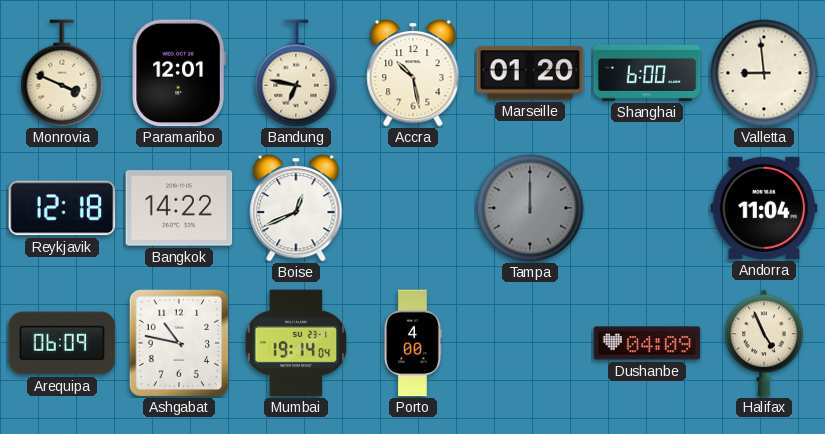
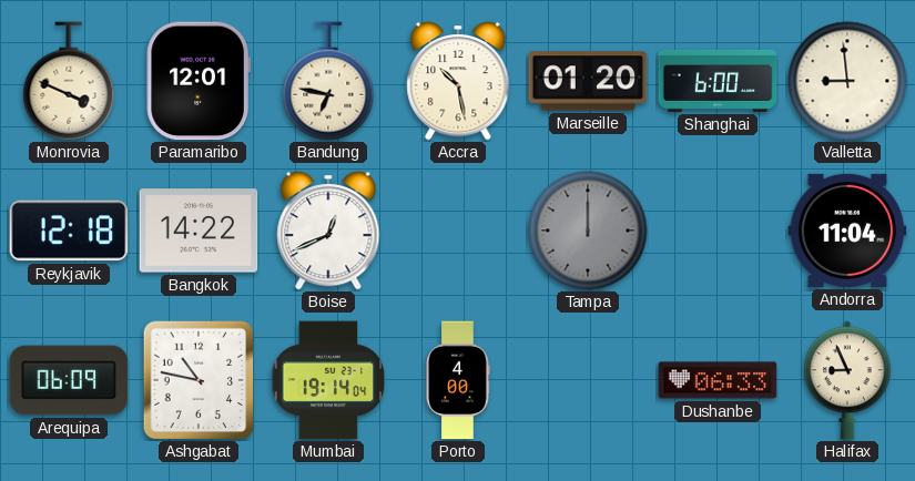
Dushanbe: 04:09 -> 06:33 (718, 380)
Halifax: 4:56 -> 8:56 (848, 380)
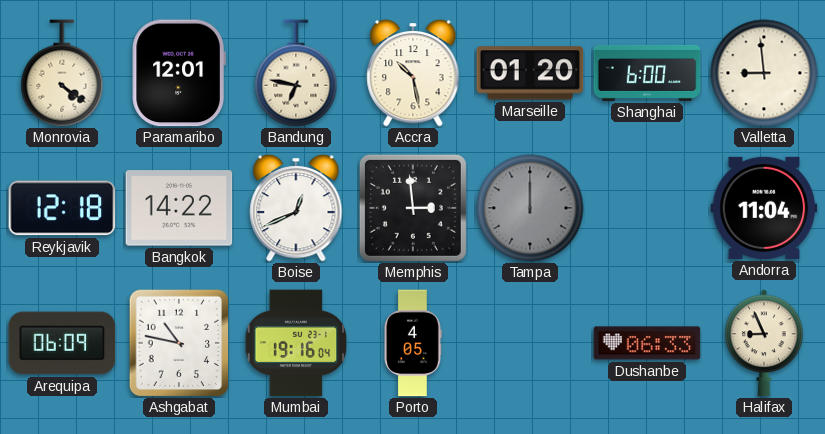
Monrovia: 3:49 -> 4:21 (62, 73)
Memphis: none -> 2:59 (413, 208)
Mumbai: 19:14 -> 19:16 (296, 343)
Porto: 4:00 -> 4:05 (413, 343)
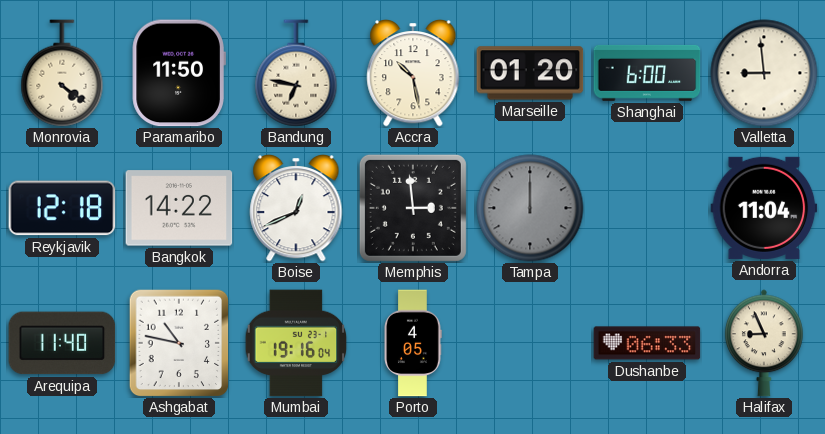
Paramaribo: 12:01 -> 11:50 (179, 73)
Arequipa: 06:09 -> 11:40 (62, 343)
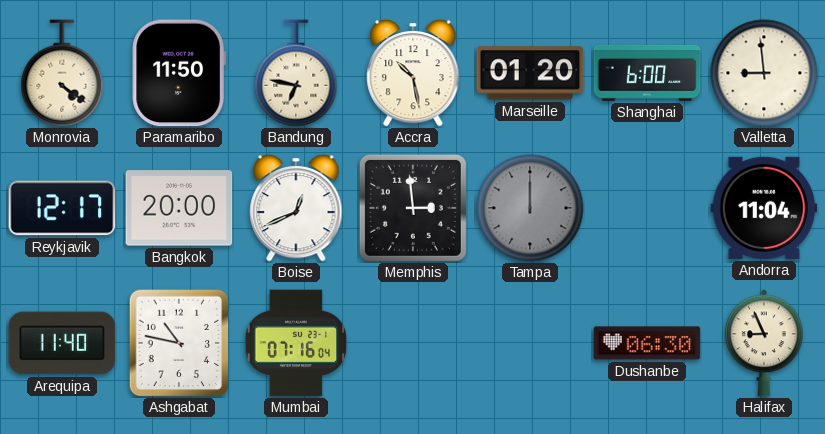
Reykjavik: 12:18 -> 12:17 (62, 208)
Bangkok: 14:22 -> 20:00 (179, 208)
Mumbai: 19:16 -> 07:16 (296, 343)
Porto: 4:05 -> none (413, 343)
Dushanbe: 06:33 -> 06:30 (647, 343)
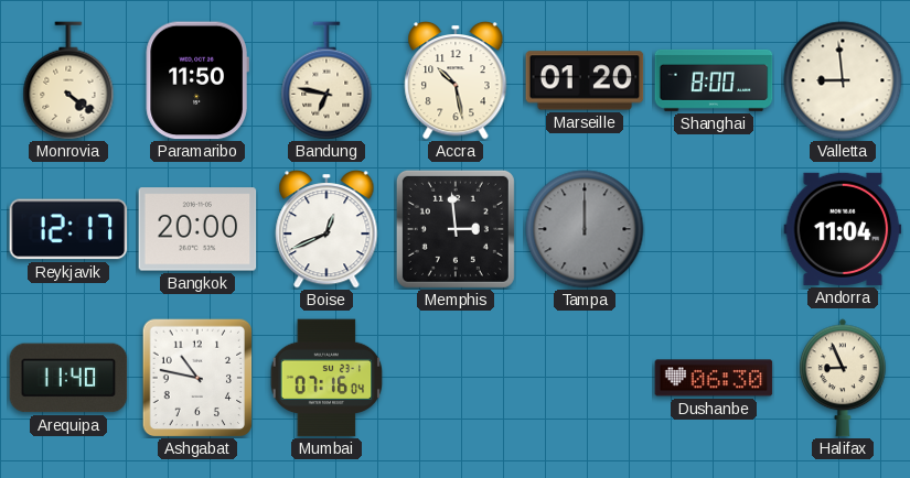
Shanghai: 6:00 -> 8:00 (714, 80)
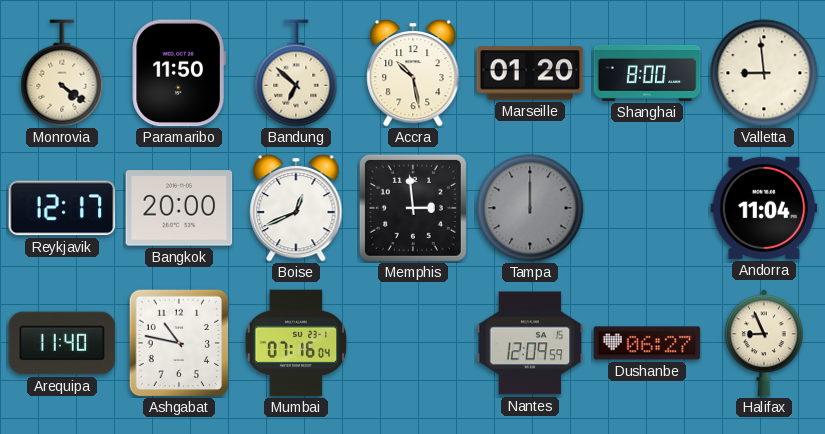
Bandung: 6:47 -> 6:52 (296, 73)
Nantes: none -> 12:09 (530, 343)
Dushanbe: 06:30 -> 06:27 (647, 343)
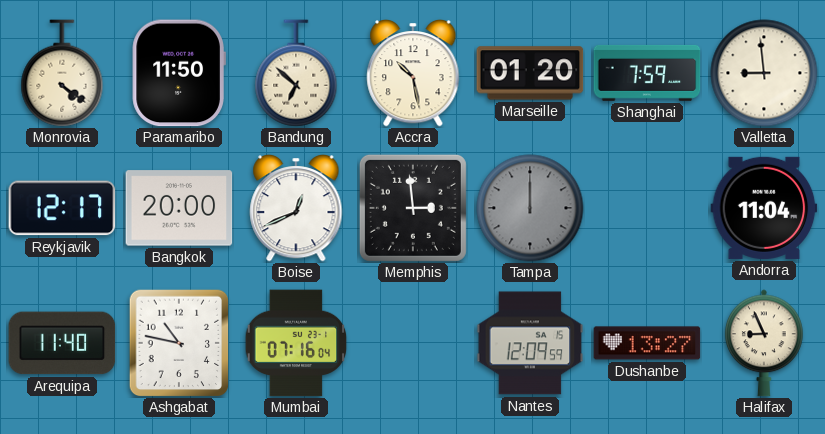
Shanghai: 8:00 -> 7:59 (647, 73)
Dushanbe: 06:27 -> 13:27 (647, 343)
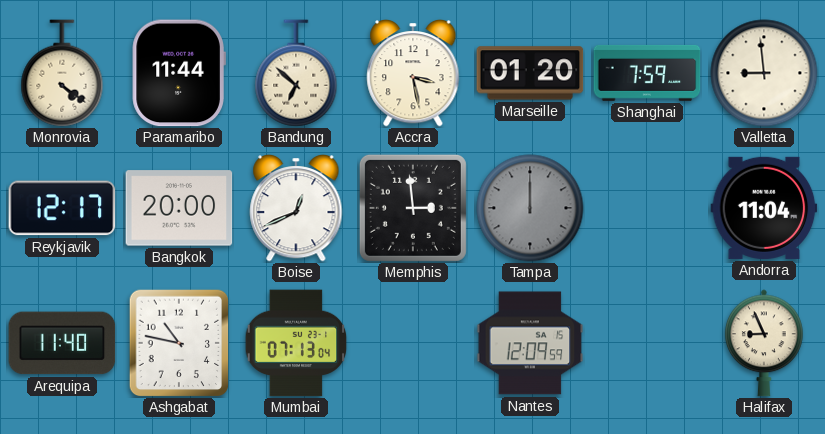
Paramaribo: 11:50 -> 11:44 (179, 73)
Accra: 10:28 -> 3:28 (413, 74)
Mumbai: 07:16 -> 07:13 (296, 343)
Dushanbe: 13:27 -> none (647, 343)
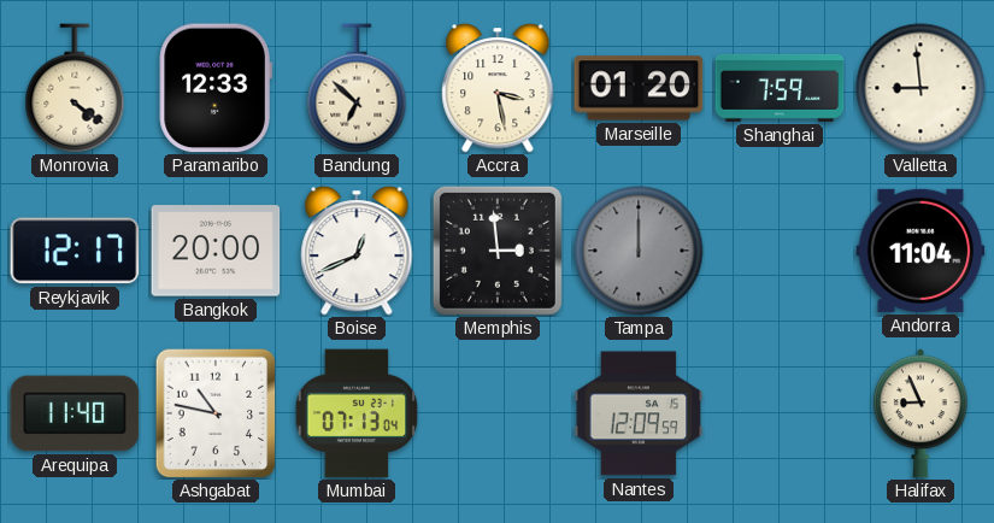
Paramaribo: 11:44 -> 12:33 (216, 88)
